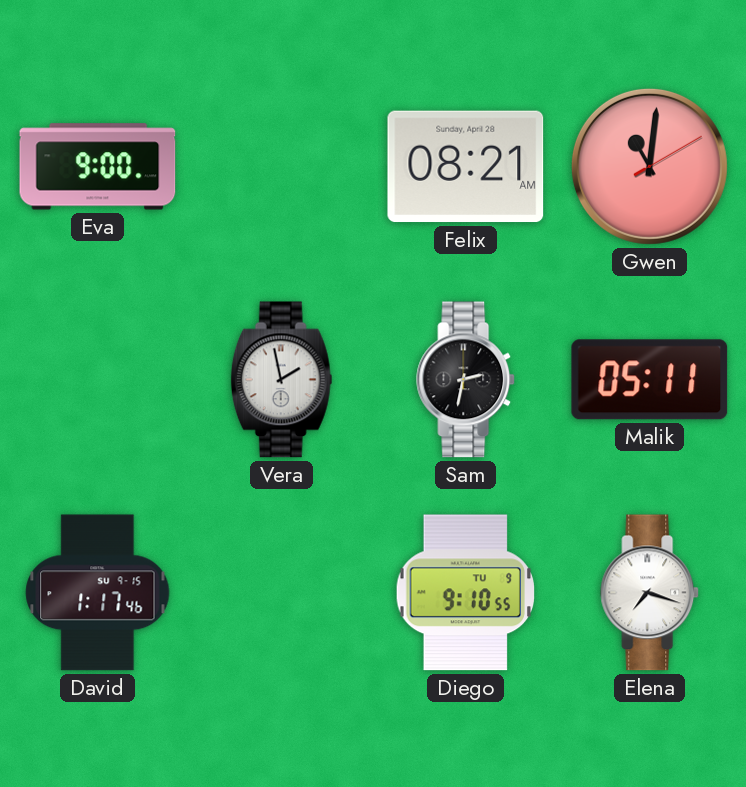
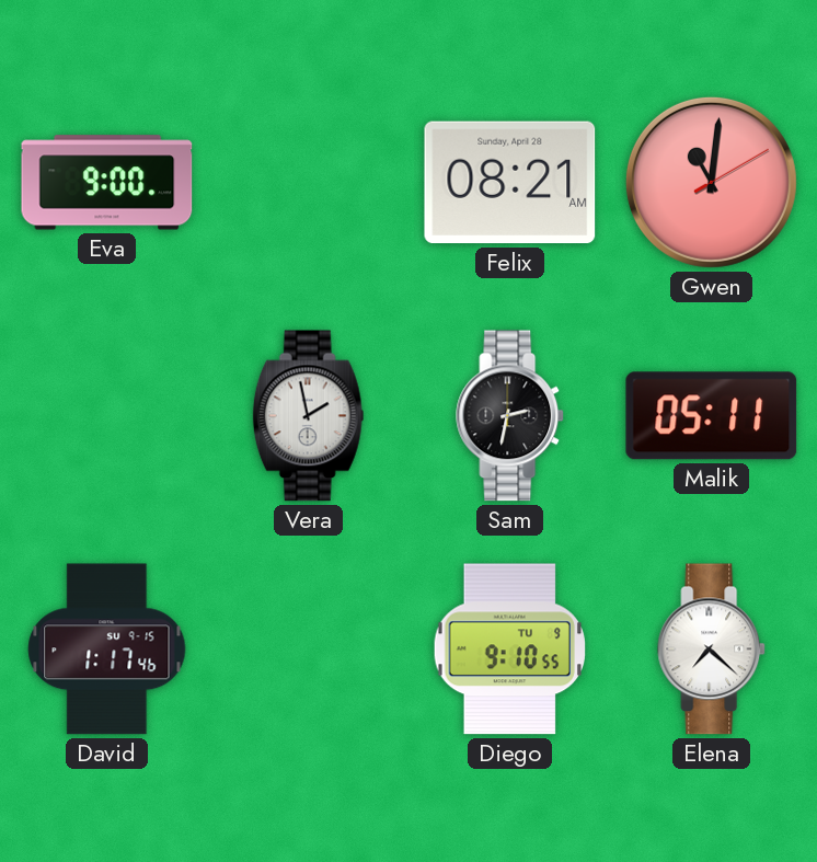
Elena: 7:18 -> 7:22 (712, 650)
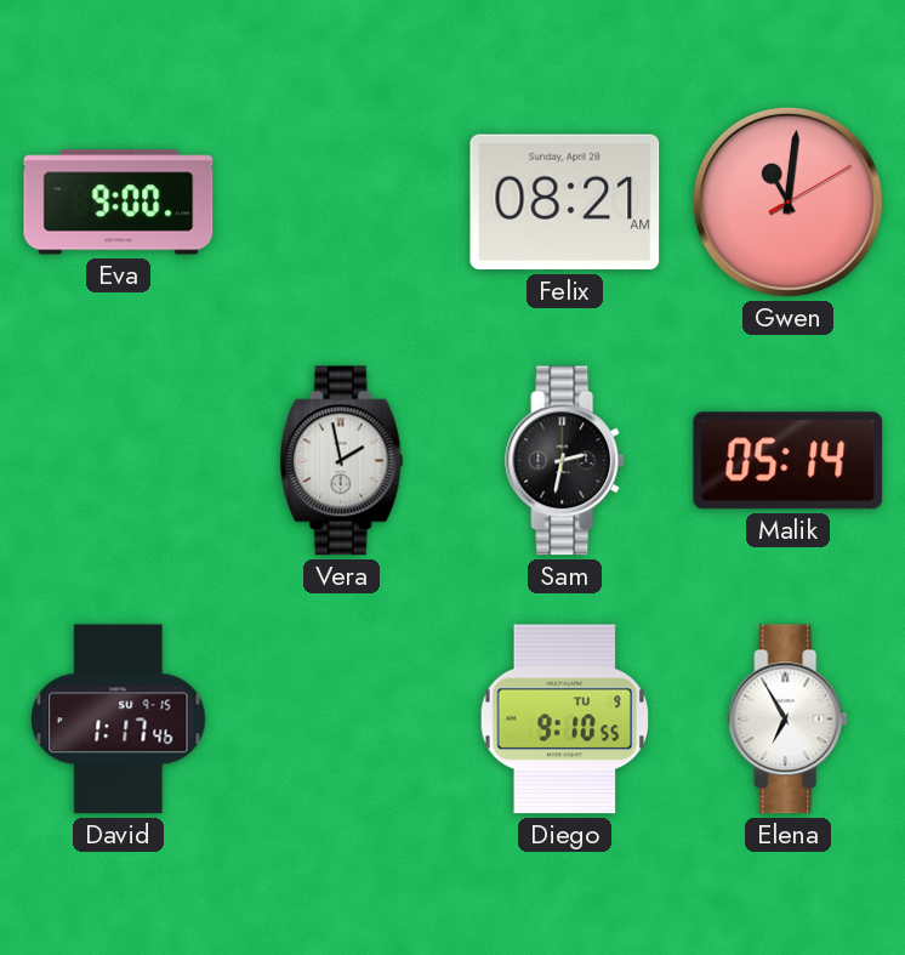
Malik: 05:11 -> 05:14 (789, 461)
Elena: 7:22 -> 6:55 (789, 720)
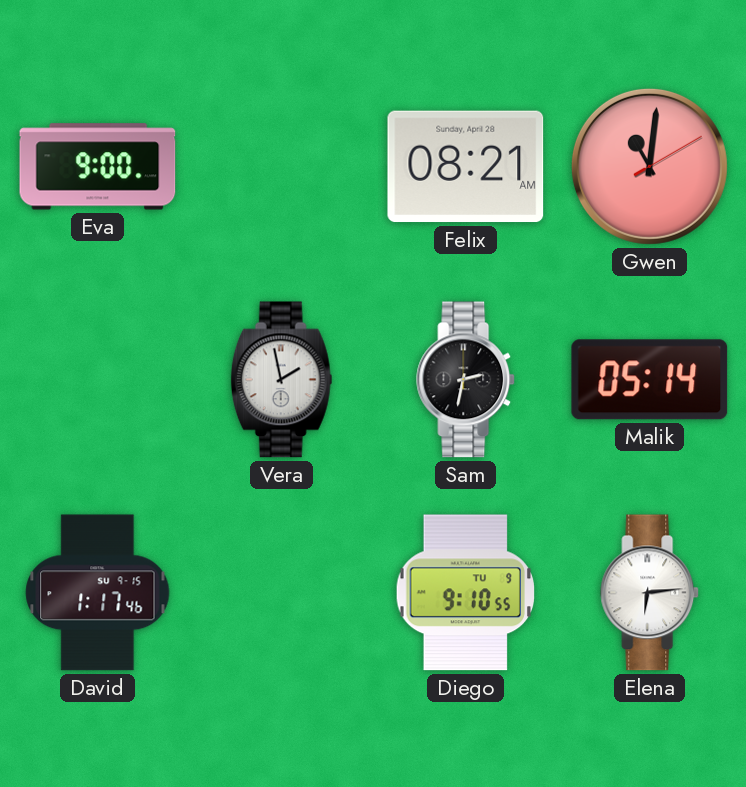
Elena: 6:55 -> 6:14 (650, 593)
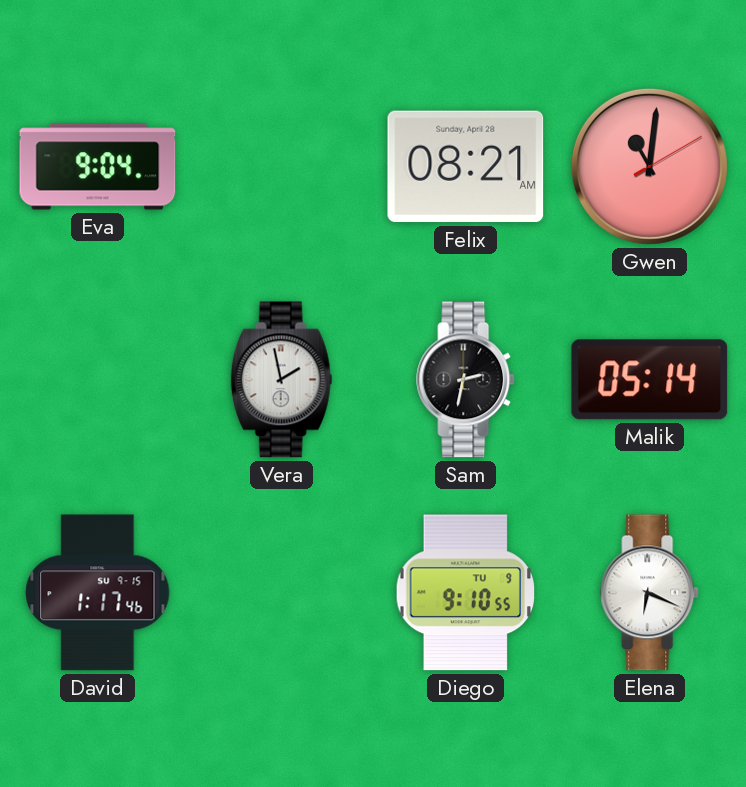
Eva: 9:00 -> 9:04 (98, 167)
Elena: 6:14 -> 6:19 (650, 593)
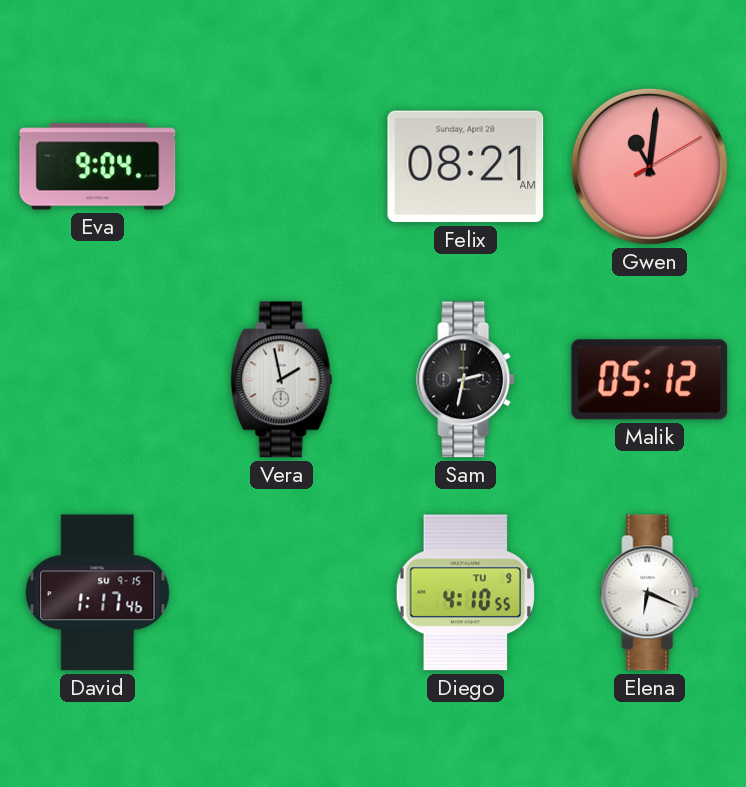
Malik: 05:14 -> 05:12 (650, 380)
Diego: 9:10 -> 4:10 (465, 593)
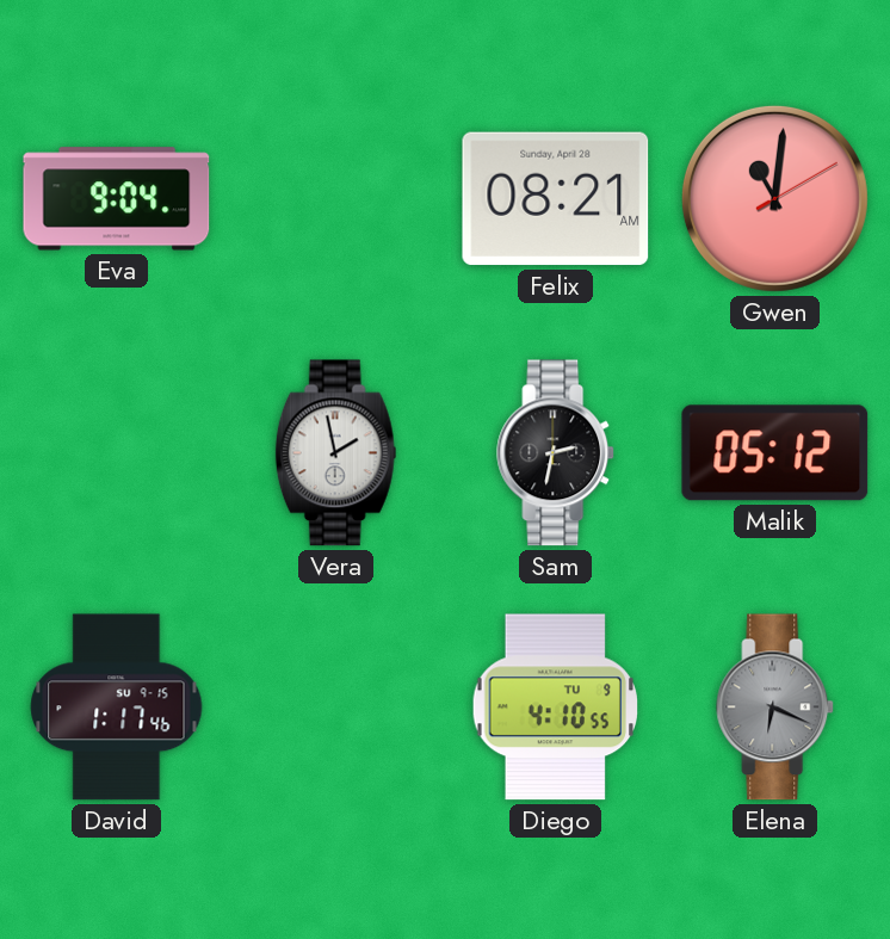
Elena dial: white -> grey (775, 708)
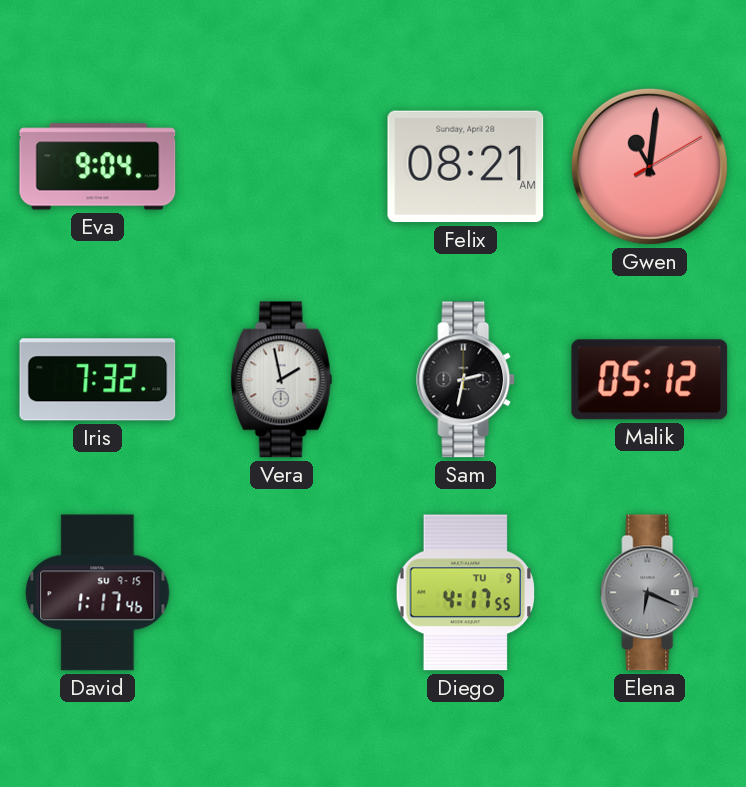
Iris: none -> 7:32 (98, 380)
Diego: 4:10 -> 4:17 (465, 593)
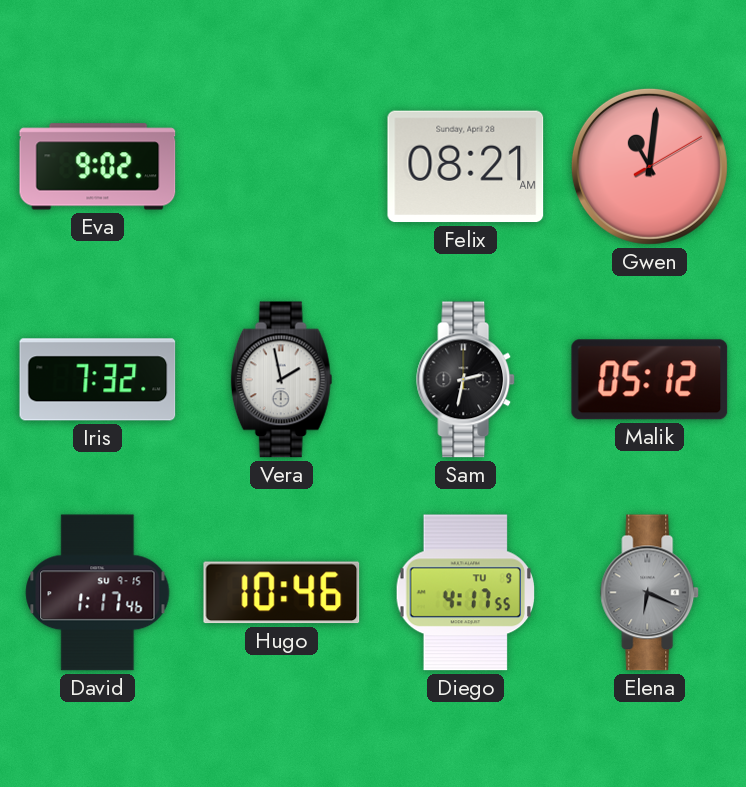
Eva: 9:04 -> 9:02 (98, 167)
Hugo: none -> 10:46 (282, 593)
